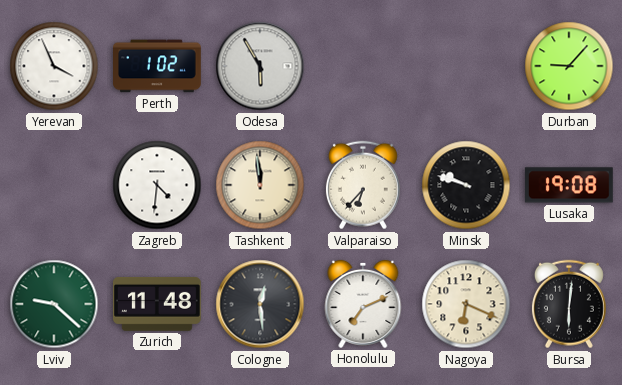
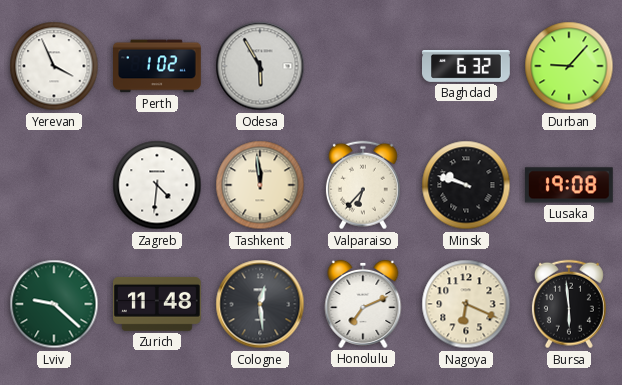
Baghdad: none -> 6:32 (467, 66)
Bursa: 6:01 -> 5:59 (569, 304)
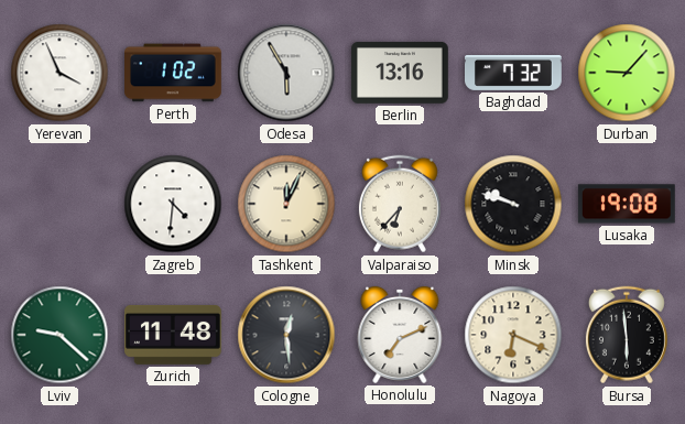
Berlin: none -> 13:16 (401, 73)
Baghdad: 6:32 -> 7:32 (514, 73)
Tashkent: 11:59 -> 12:04 (286, 204)
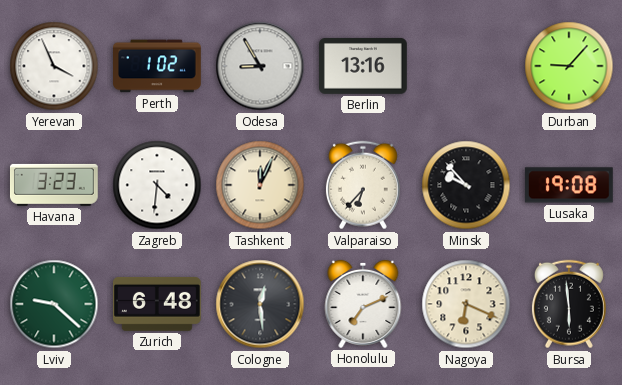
Odesa: 5:55 -> 8:55 (260, 66)
Baghdad: 7:32 -> none (514, 73)
Havana: none -> 3:23 (54, 185)
Minsk: 9:48 -> 9:53 (466, 185)
Zurich: 11:48 -> 6:48 (157, 304)
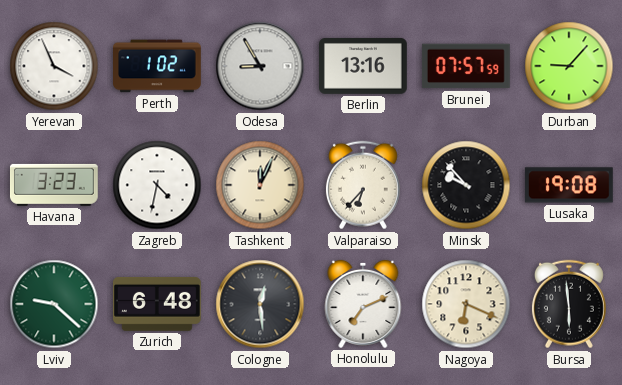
Brunei: none -> 07:57 (466, 66)
Zagreb: 4:31 -> 4:32 (157, 185)
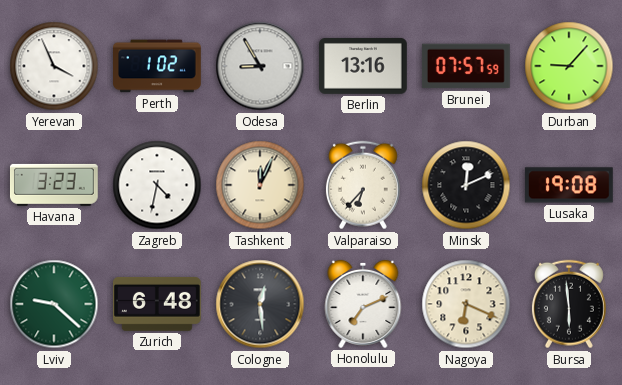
Minsk: 9:53 -> 12:11 (466, 185)
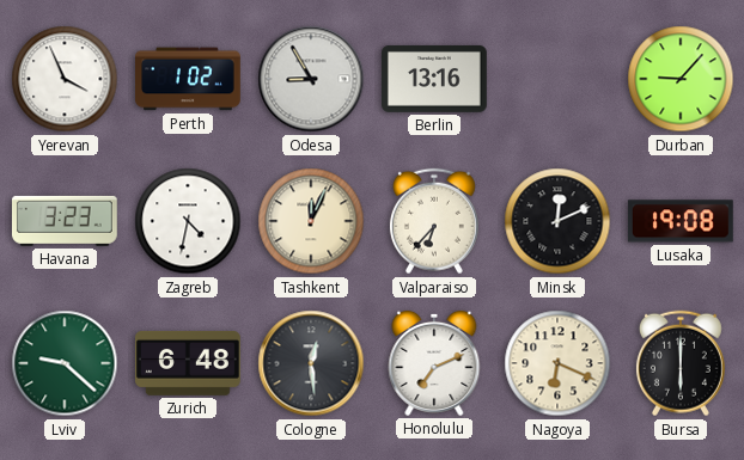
Brunei: 07:57 -> none (466, 66)
Bursa: 5:59 -> 6:00 (681, 363)
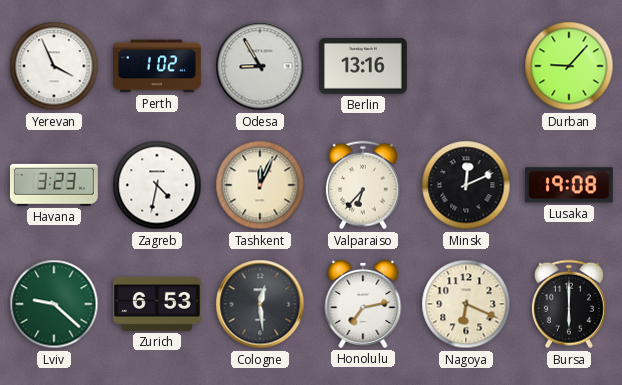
Zurich: 6:48 -> 6:53 (157, 304)
Honolulu: 7:11 -> 7:13 (363, 304)
